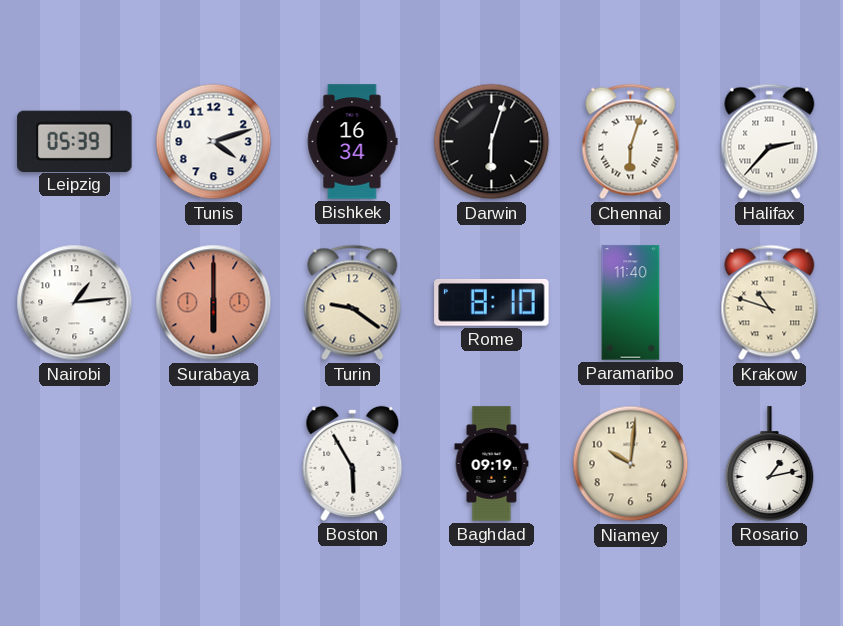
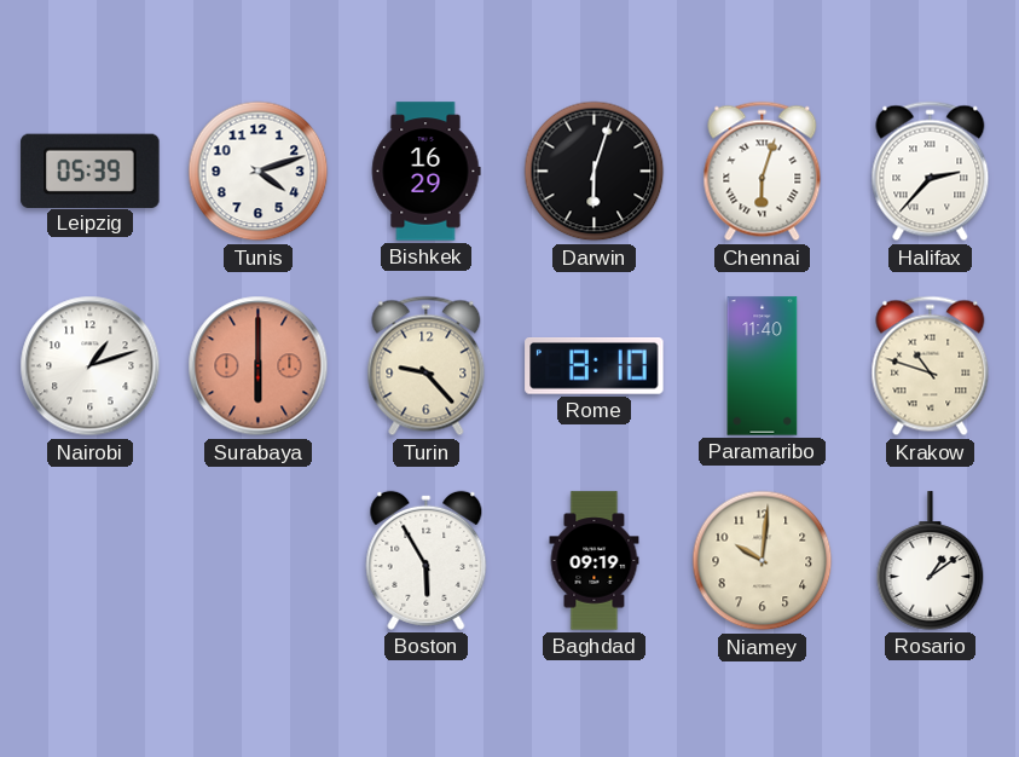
Bishkek: 16:34 -> 16:29 (425, 172)
Nairobi: 1:14 -> 1:12 (91, 366)
Turin: 9:21 -> 9:23 (427, 366)
Rosario: 1:13 -> 1:09 (931, 561)
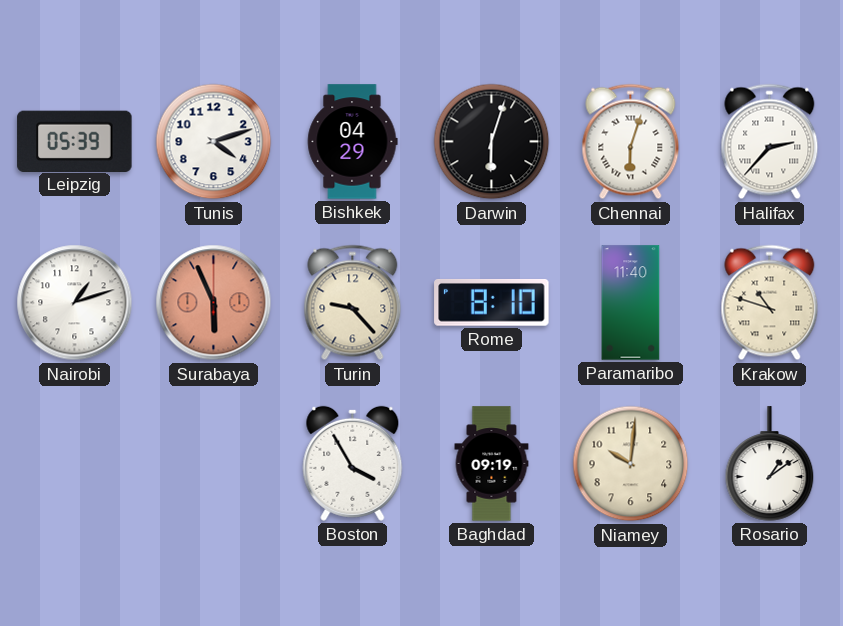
Bishkek: 16:29 -> 04:29 (352, 142)
Surabaya: 6:00 -> 5:56 (214, 303)
Boston: 5:55 -> 3:55 (353, 463)
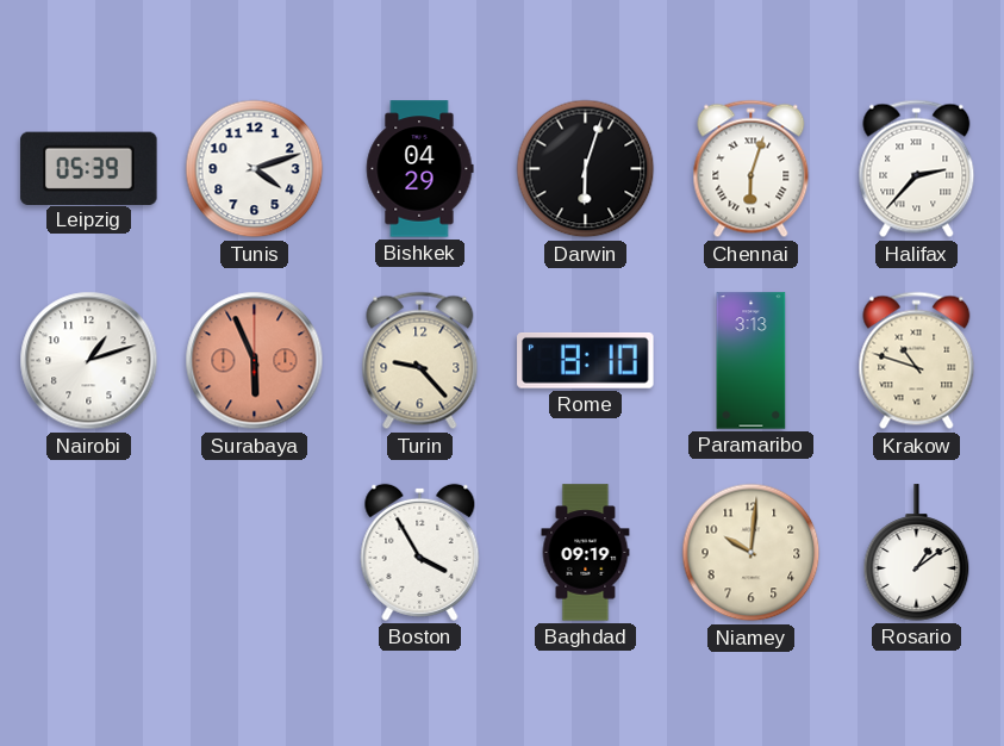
Paramaribo: 11:40 -> 3:13 (752, 361)
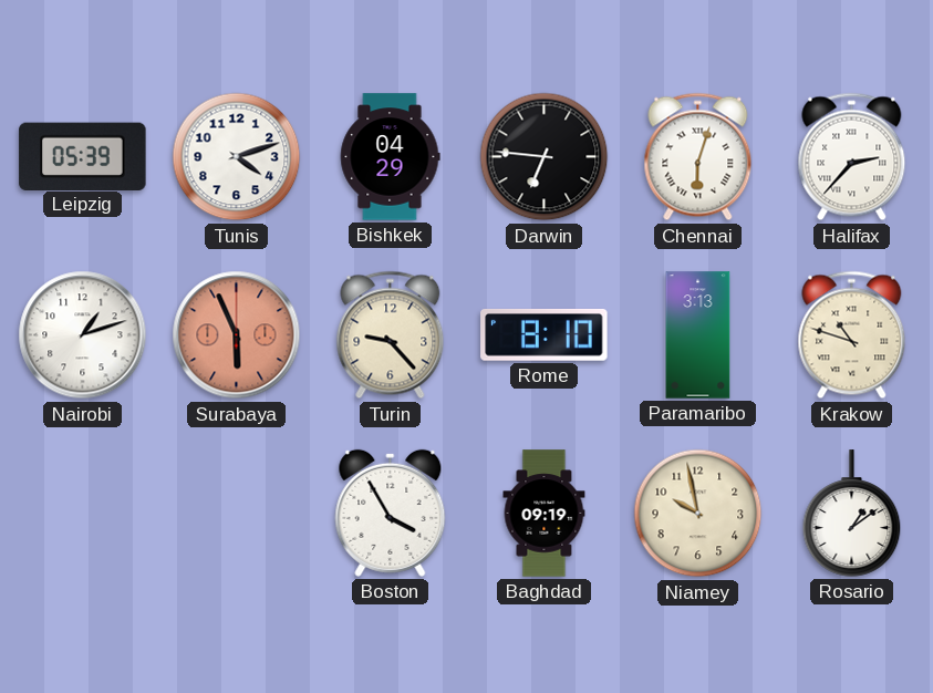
Darwin: 6:03 -> 6:46 (545, 157)
Niamey: 10:01 -> 9:58 (698, 514)
